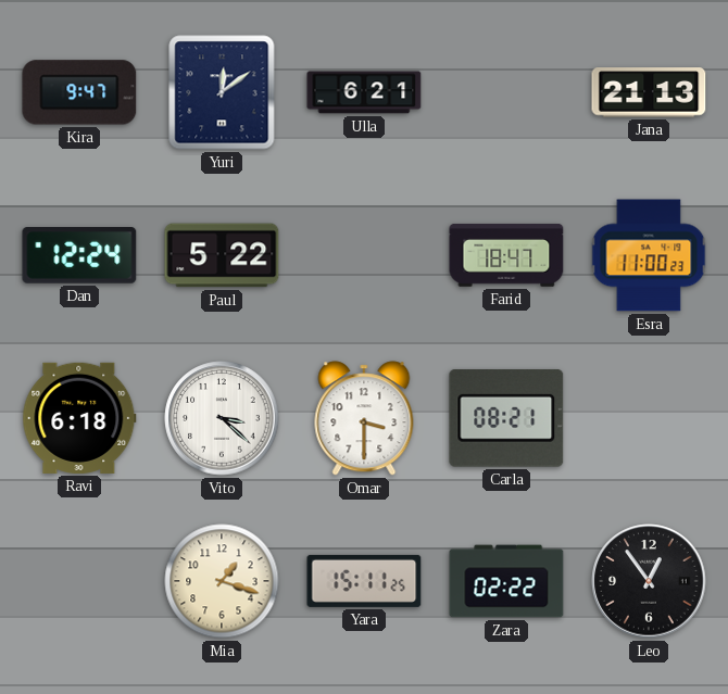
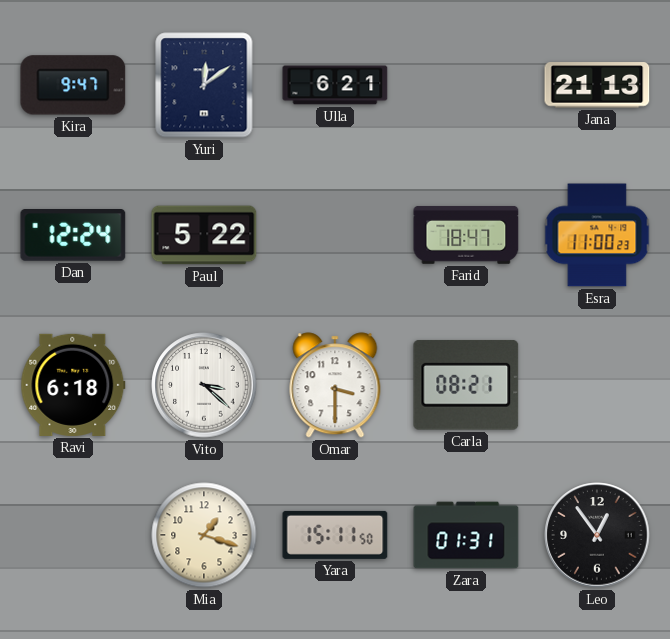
Yara: 15:11:25 -> 15:11:50 (335, 535)
Zara: 02:22 -> 01:31 (466, 535)
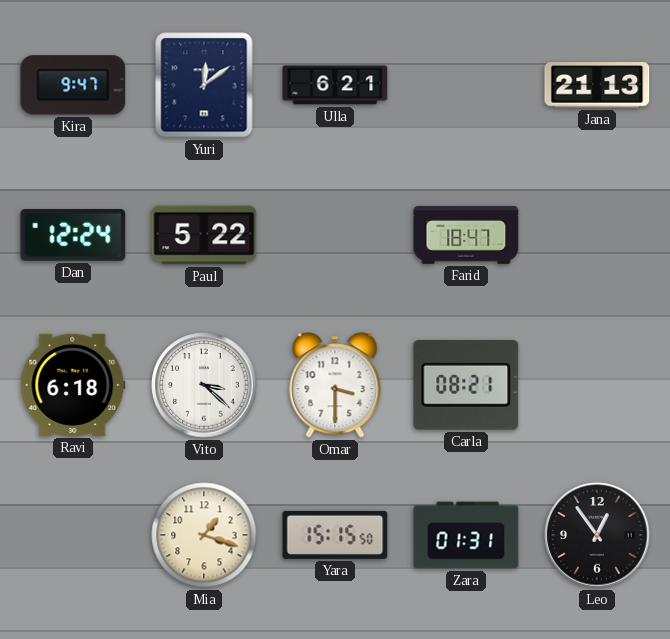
Esra: 11:00 -> none (597, 235)
Yara: 15:11 -> 15:15 (335, 535)
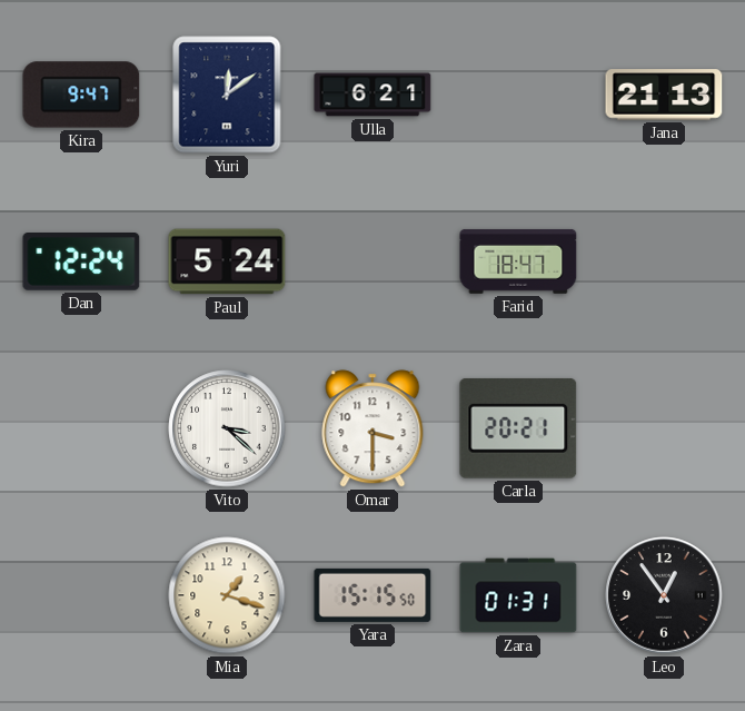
Paul: 5:22 -> 5:24 (227, 261)
Ravi: 6:18 -> none (73, 385)
Carla: 08:21 -> 20:21 (518, 428)
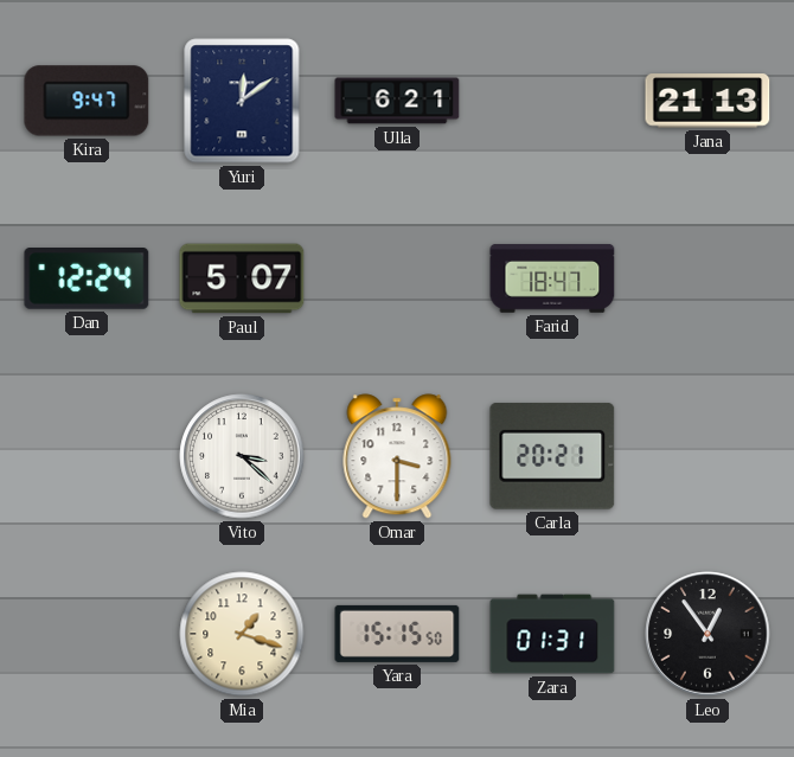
Paul: 5:24 -> 5:07 (242, 278)
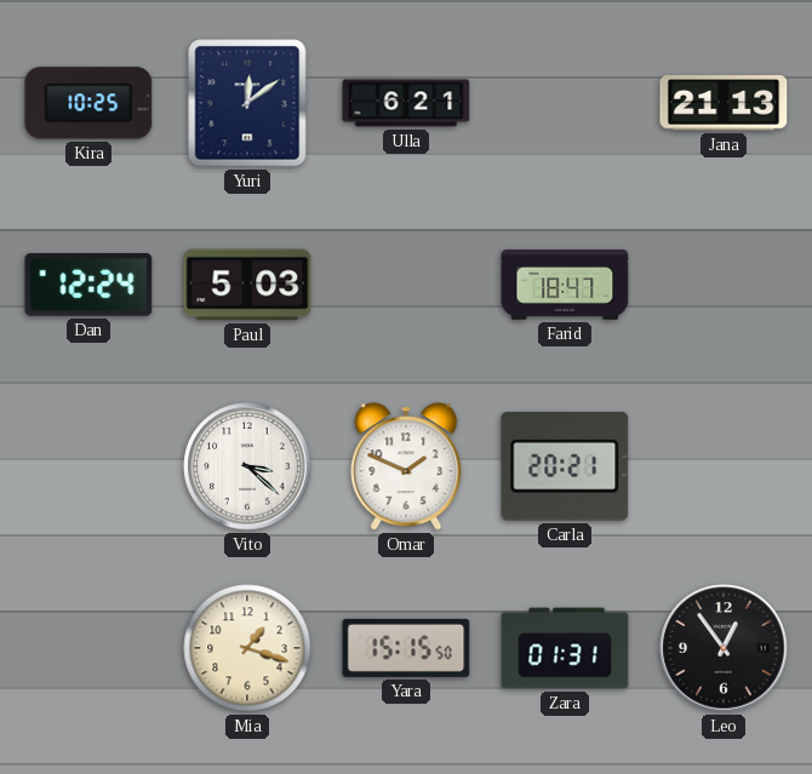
Kira: 9:47 -> 10:25 (88, 103)
Paul: 5:07 -> 5:03 (247, 285)
Omar: 3:30 -> 1:49 (406, 466)
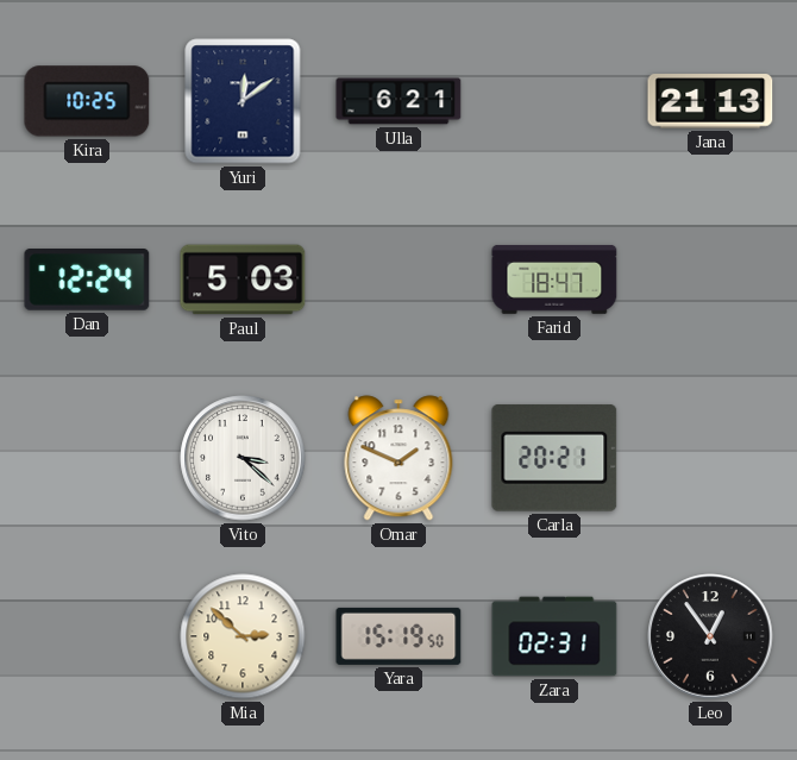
Mia: 1:18 -> 2:52 (243, 636)
Yara: 15:15 -> 15:19 (398, 636)
Zara: 01:31 -> 02:31 (554, 636)
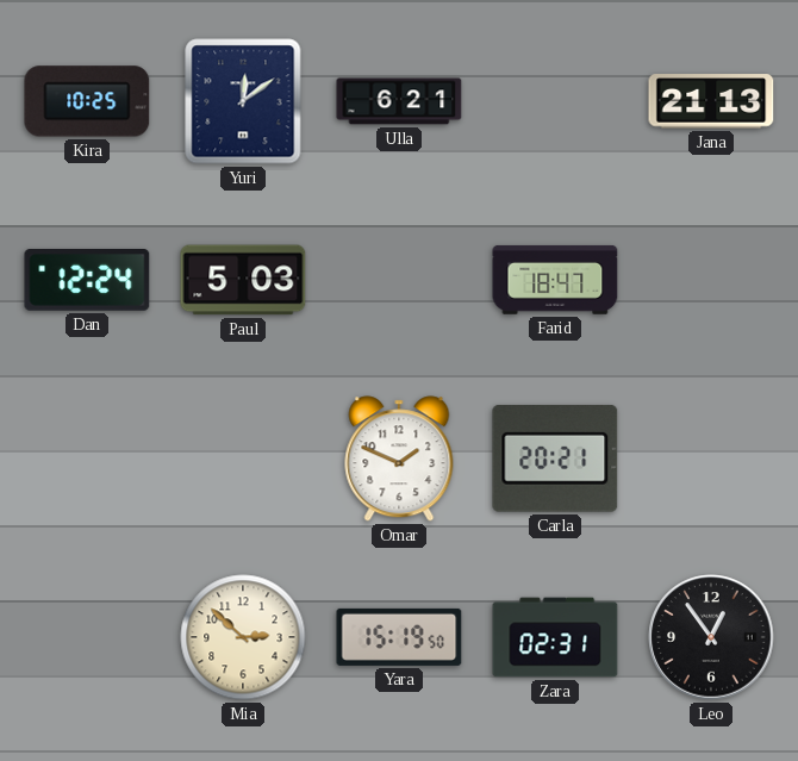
Vito: 3:22 -> none (243, 458)
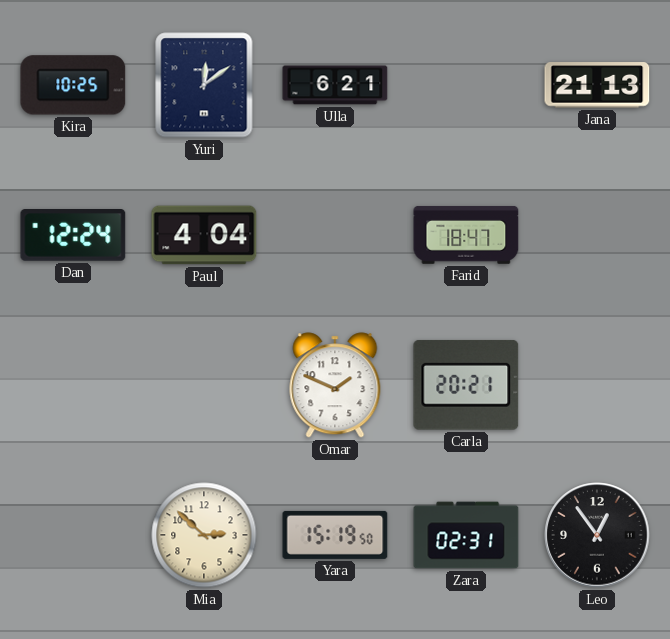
Paul: 5:03 -> 4:04 (204, 235)
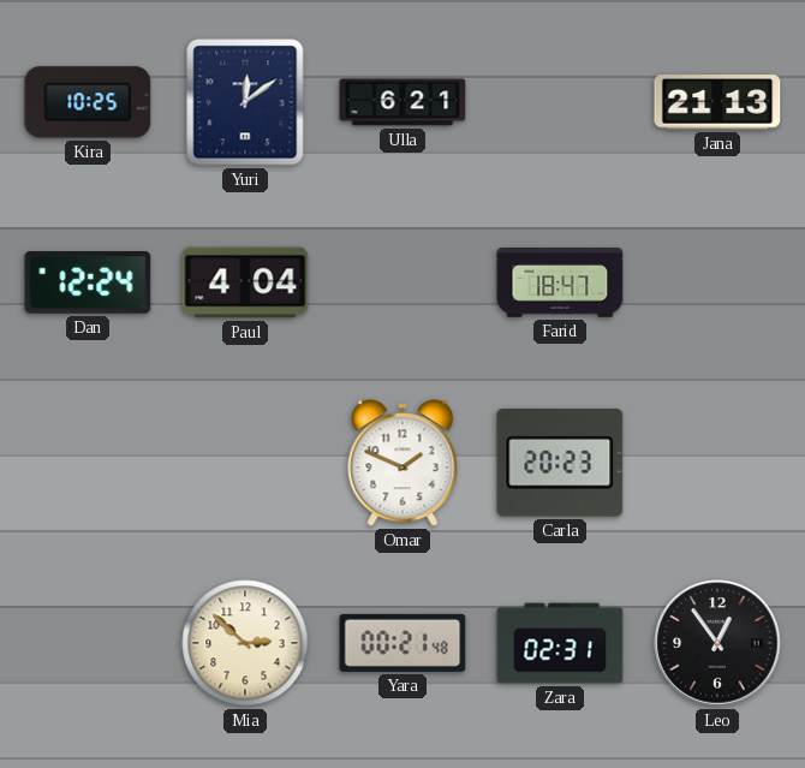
Carla: 20:21 -> 20:23 (560, 463)
Yara: 15:19 -> 00:21 (402, 643)
